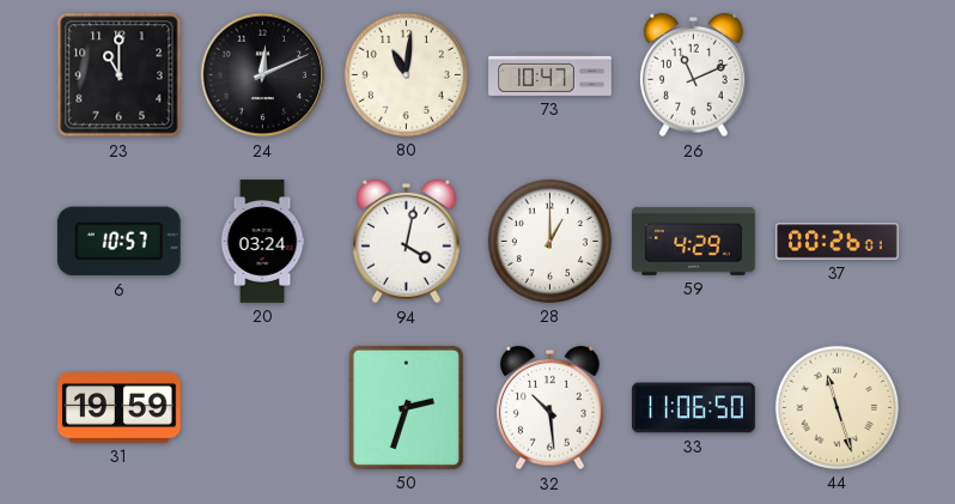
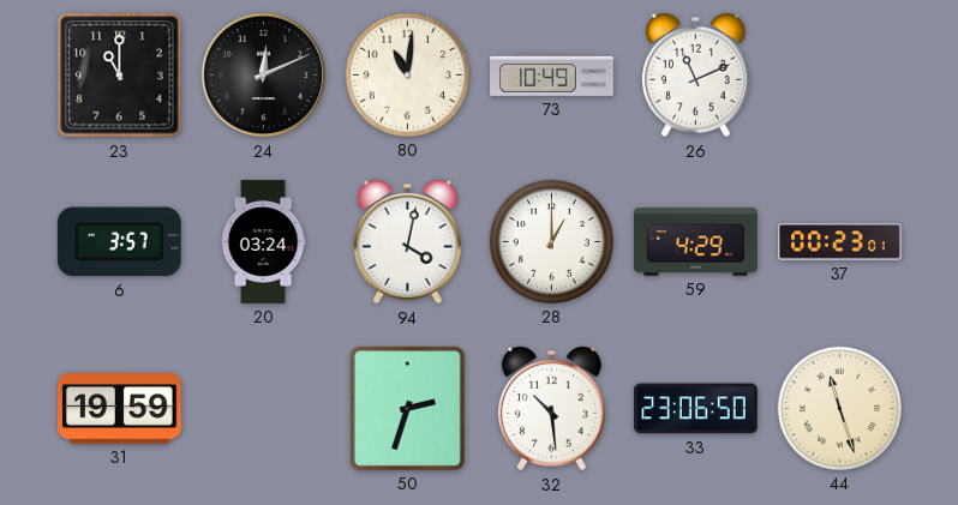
73: 10:47 -> 10:49 (552, 74)
6: 10:57 -> 3:57 (119, 242)
37: 00:26 -> 00:23 (840, 242)
33: 11:06 -> 23:06 (696, 409)
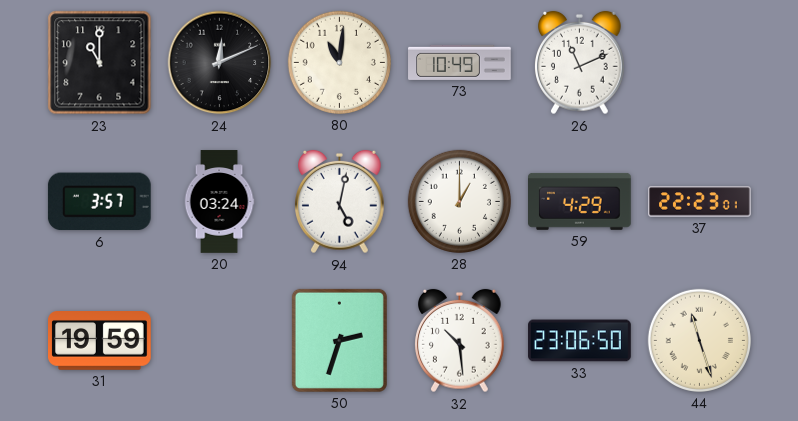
94: 4:02 -> 5:02 (340, 202)
37: 00:23 -> 22:23 (700, 202)
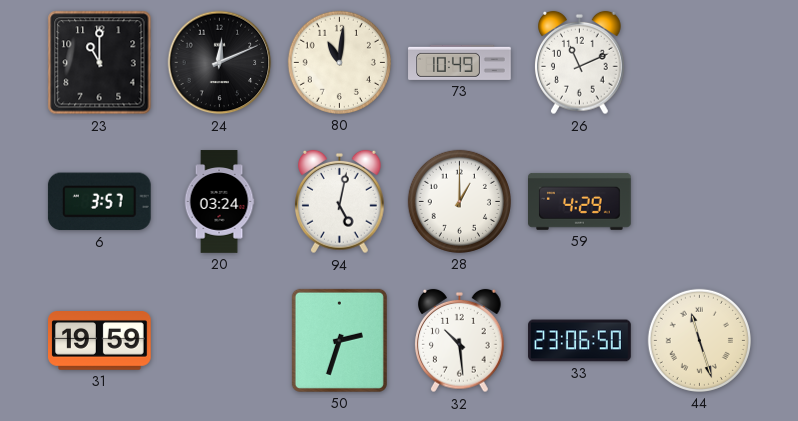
37: 22:23 -> none (700, 202)
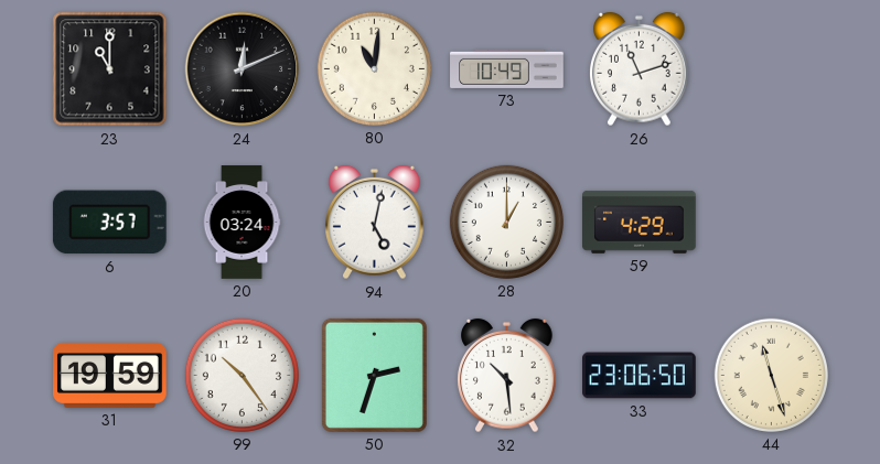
26: 11:11 -> 11:12 (640, 69)
99: none -> 10:24 (242, 375)
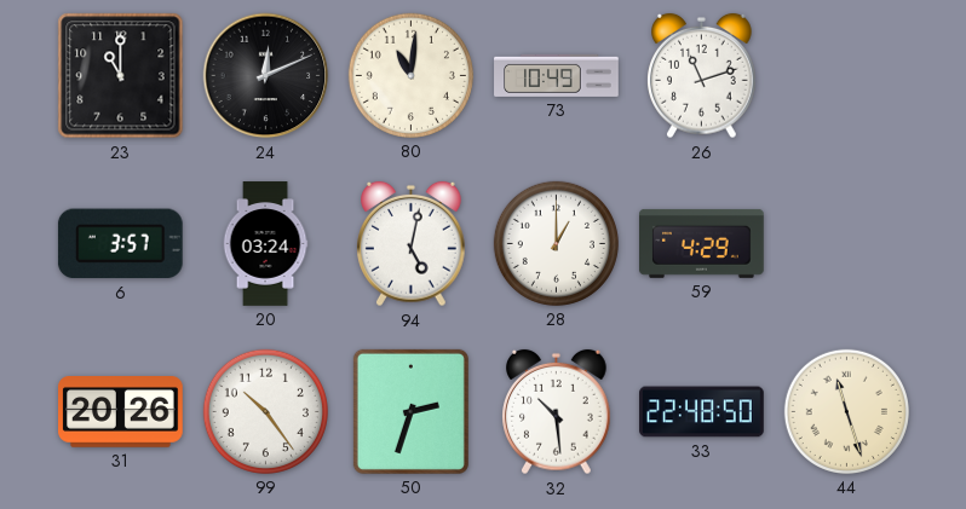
31: 19:59 -> 20:26 (121, 412)
33: 23:06 -> 22:48 (702, 412)
